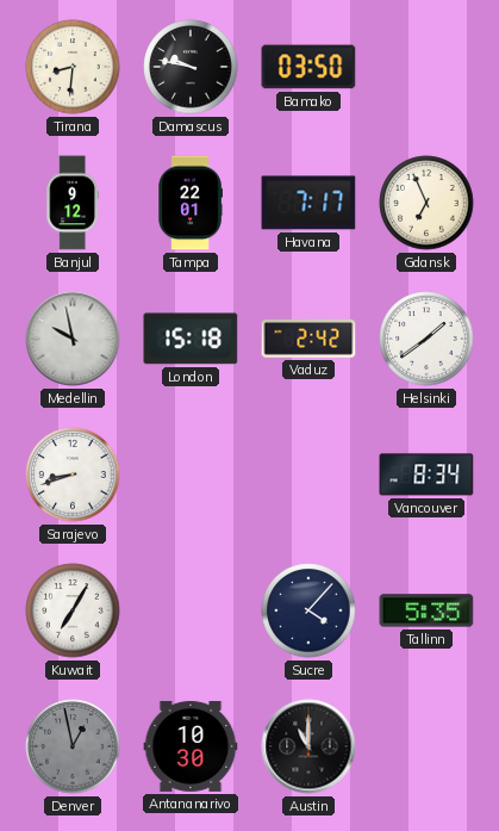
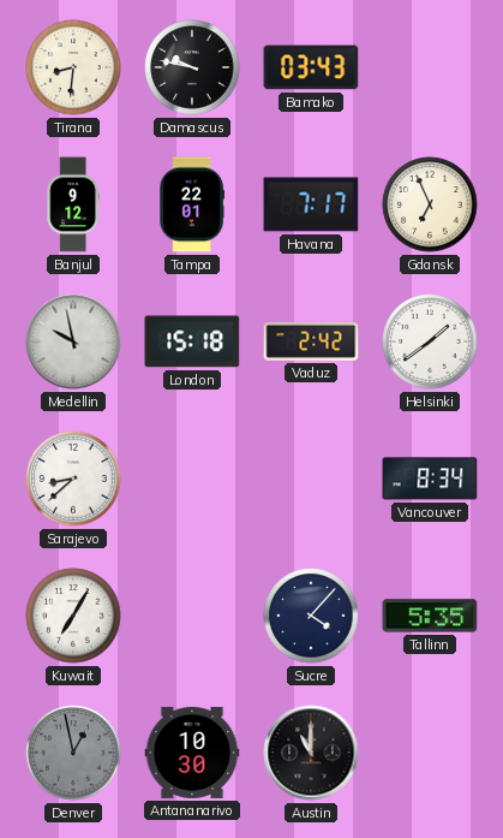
Bamako: 03:50 -> 03:43 (311, 67)
Sarajevo: 8:42 -> 8:38 (73, 479)
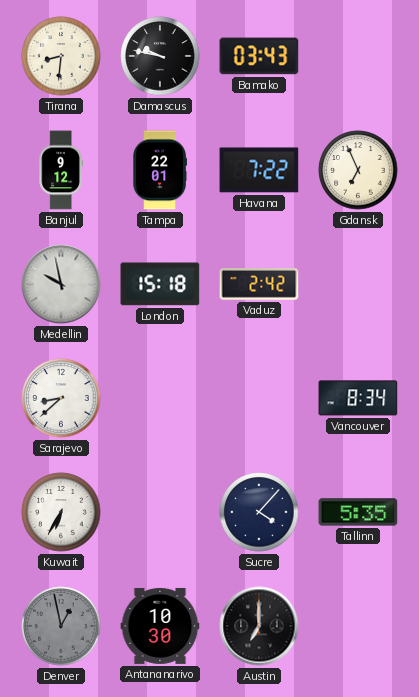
Havana: 7:17 -> 7:22 (259, 170)
Helsinki: 1:39 -> none (430, 341)
Kuwait: 7:05 -> 6:35 (61, 512)
Austin: 11:00 -> 7:00 (259, 626)
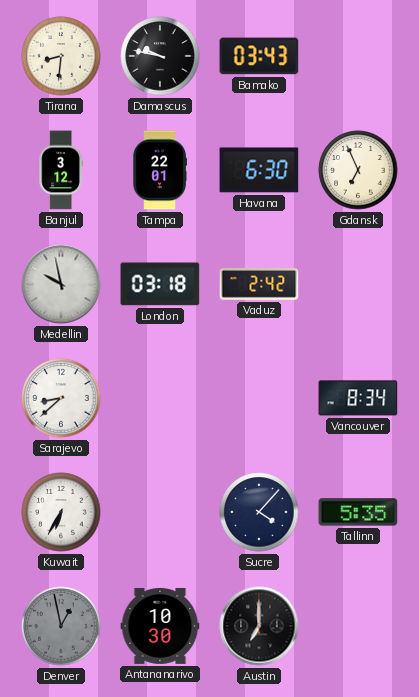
Banjul: 9:12 -> 3:12 (61, 170)
Havana: 7:22 -> 6:30 (259, 170)
London: 15:18 -> 03:18 (160, 284)
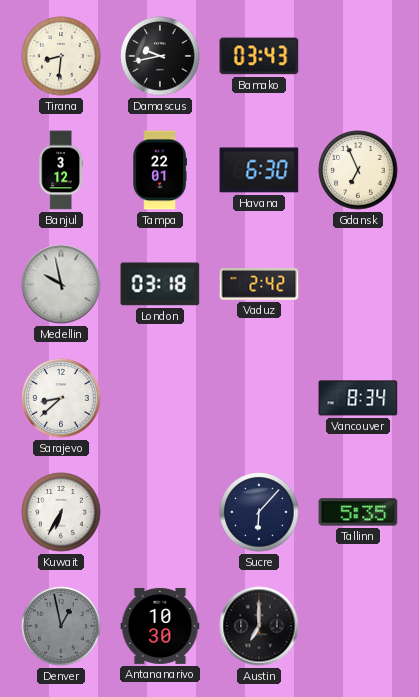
Damascus: 9:47 -> 9:43 (160, 56)
Sucre: 4:07 -> 6:07 (259, 512)
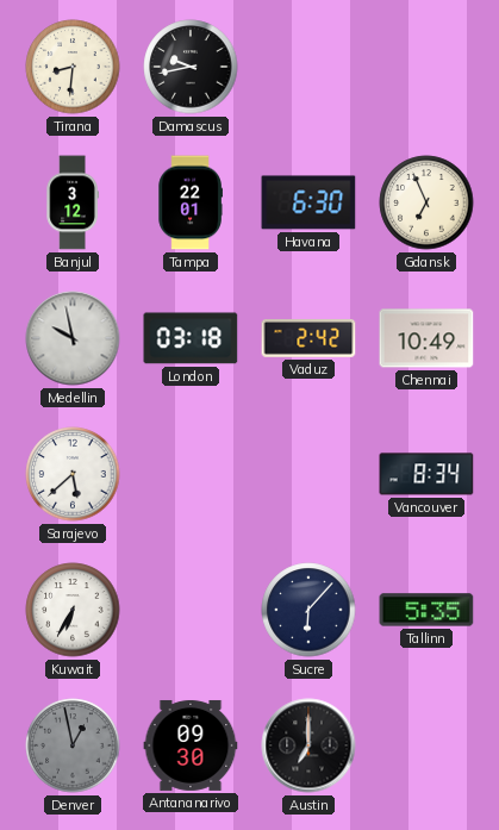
Bamako: 03:43 -> none (259, 56)
Chennai: none -> 10:49 (426, 338)
Sarajevo: 8:38 -> 5:38 (73, 474)
Antananarivo: 10:30 -> 09:30 (191, 745)
